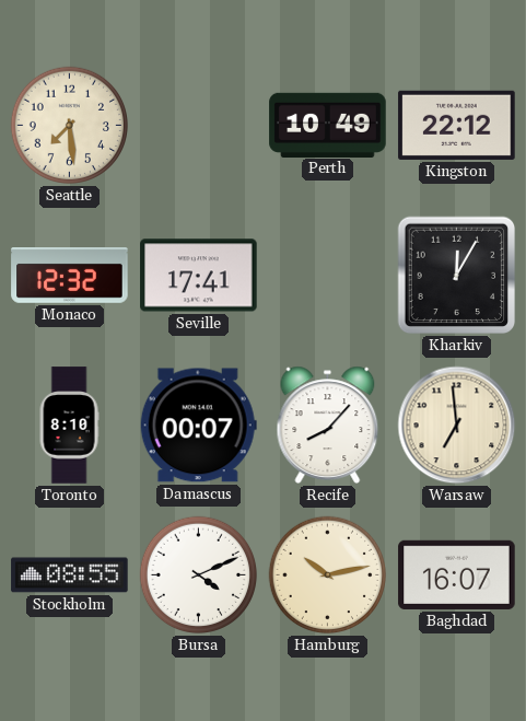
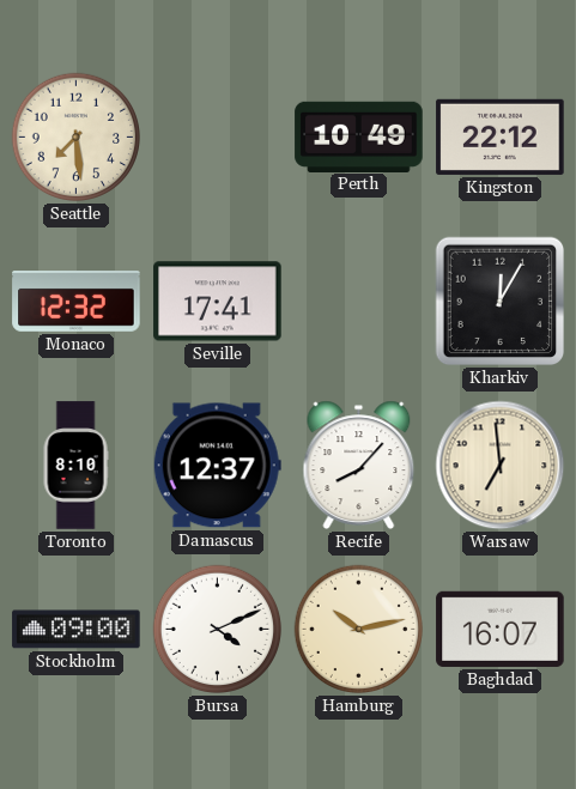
Damascus: 00:07 -> 12:37 (217, 466)
Stockholm: 08:55 -> 09:00 (77, 630)
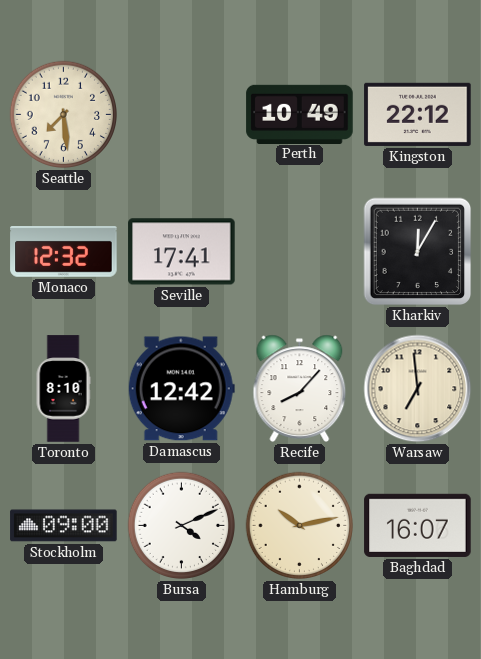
Damascus: 12:37 -> 12:42 (181, 389)
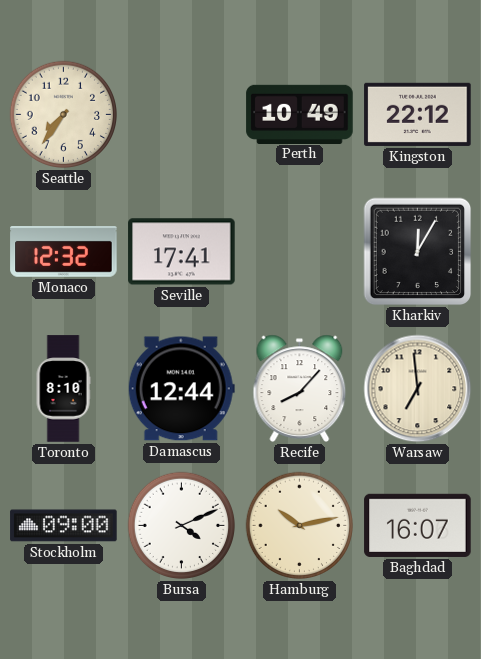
Seattle: 7:29 -> 7:36 (64, 115)
Damascus: 12:42 -> 12:44 (181, 389)
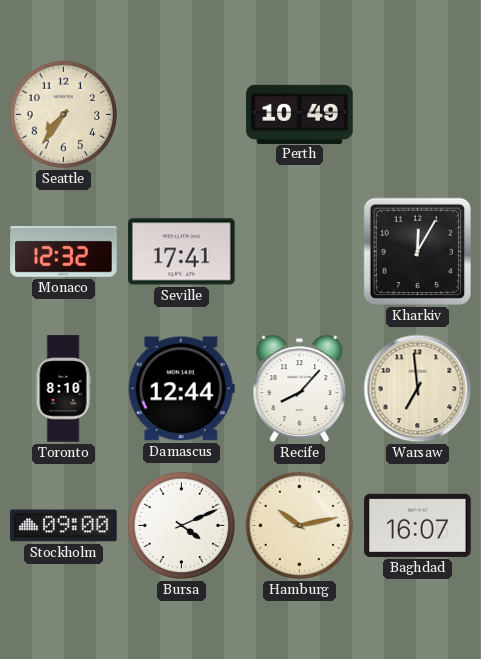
Kingston: 22:12 -> none (418, 114)
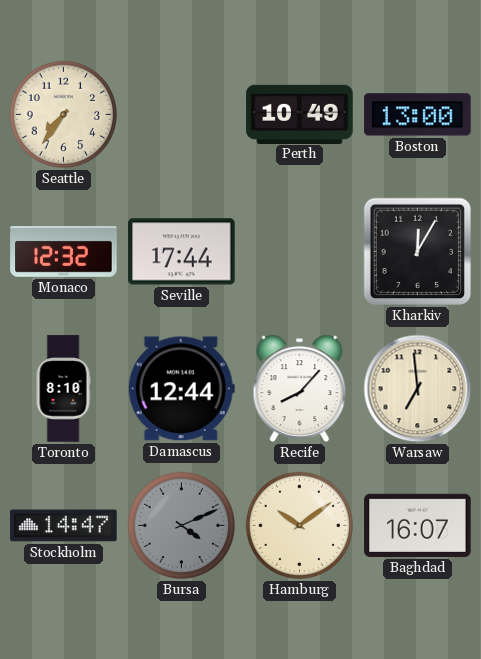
Boston: none -> 13:00 (418, 115)
Seville: 17:41 -> 17:44 (182, 252)
Stockholm: 09:00 -> 14:47 (64, 526)
Bursa dial: white -> grey (182, 526)
Hamburg: 10:13 -> 10:09 (300, 526)
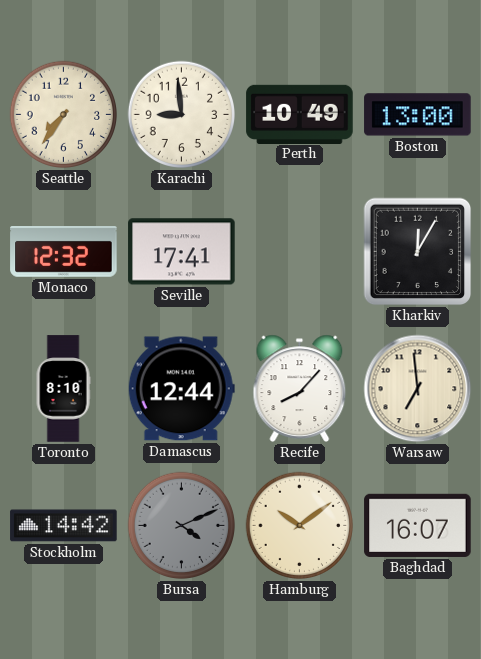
Karachi: none -> 8:59 (182, 115)
Seville: 17:44 -> 17:41 (182, 252)
Stockholm: 14:47 -> 14:42 (64, 526)
